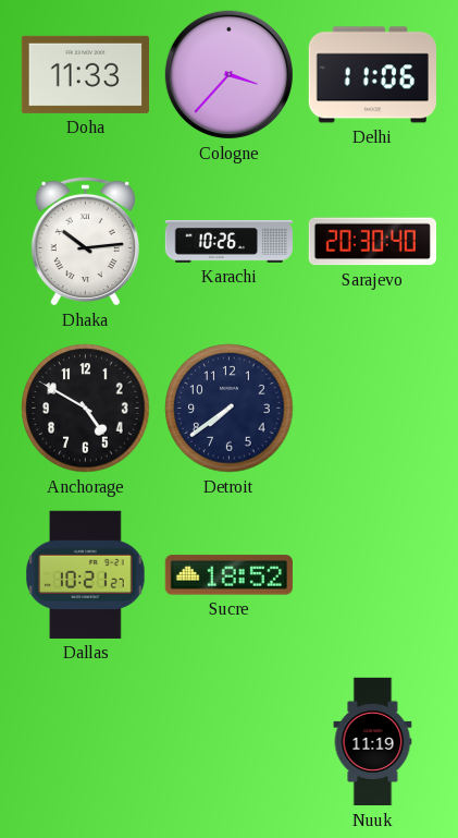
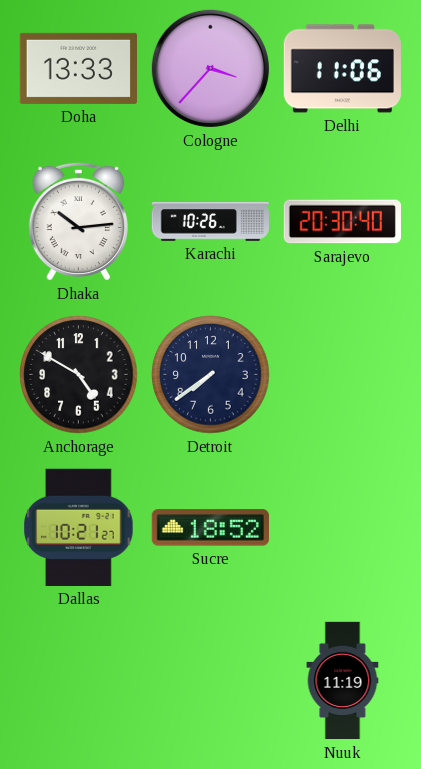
Doha: 11:33 -> 13:33 (78, 68)
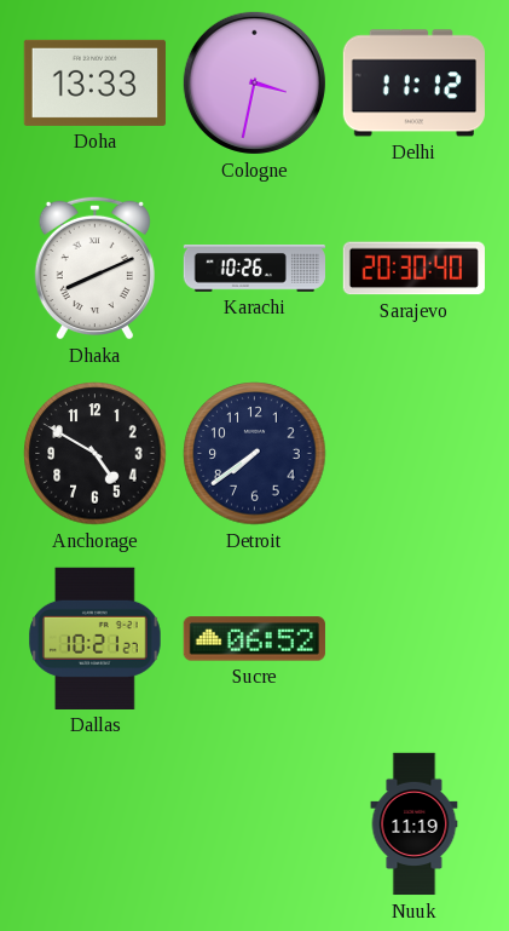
Cologne: 3:37 -> 3:32 (254, 82)
Delhi: 11:06 -> 11:12 (413, 84)
Dhaka: 10:14 -> 8:11 (94, 268)
Sucre: 18:52 -> 06:52 (254, 639)
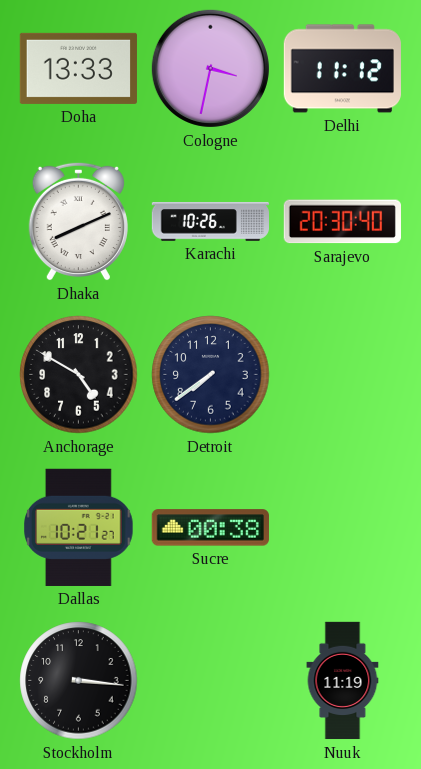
Sucre: 06:52 -> 00:38 (210, 528)
Stockholm: none -> 3:16 (79, 681)
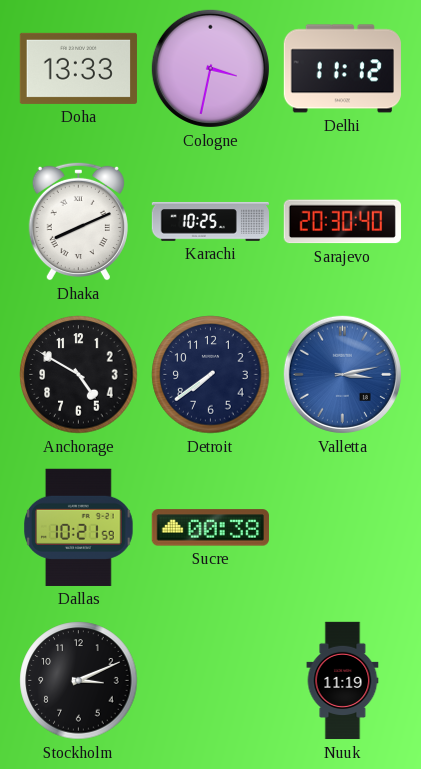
Karachi: 10:26 -> 10:25 (210, 222)
Valletta: none -> 3:13 (342, 374)
Dallas: 10:21:27 -> 10:21:59 (79, 527)
Stockholm: 3:16 -> 3:11 (79, 681)
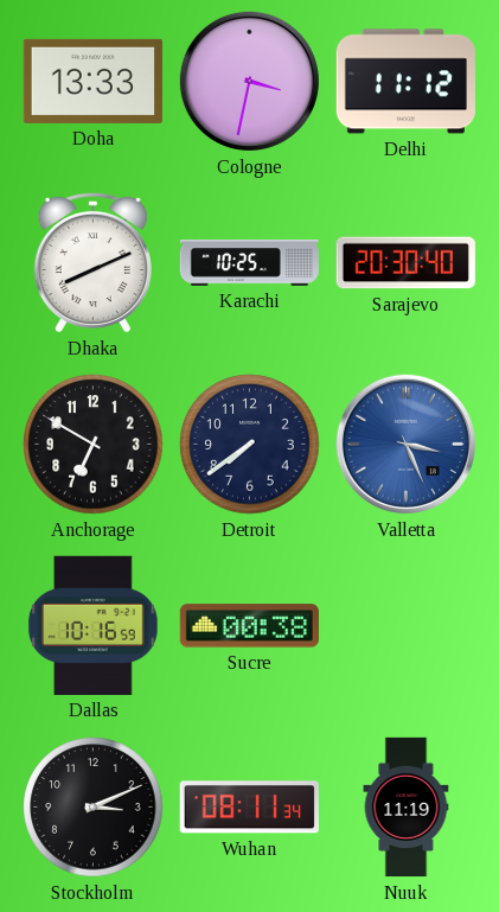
Anchorage: 4:50 -> 6:50 (94, 445)
Valletta: 3:13 -> 3:26 (405, 444)
Dallas: 10:21 -> 10:16 (94, 625)
Wuhan: none -> 08:11 (249, 808)
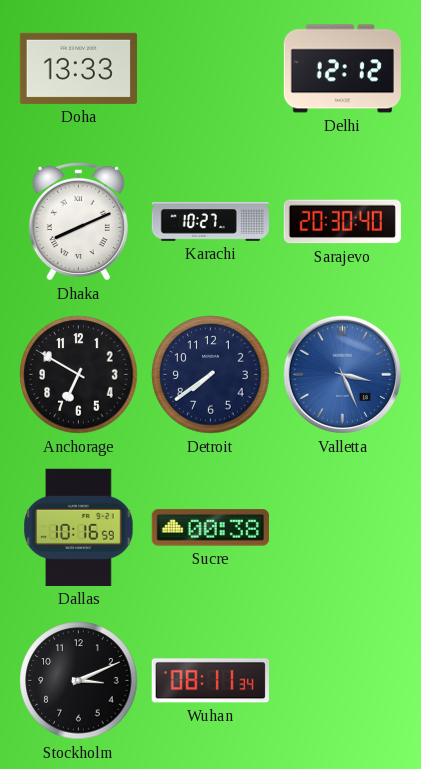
Cologne: 3:32 -> none (249, 81)
Delhi: 11:12 -> 12:12 (342, 69)
Karachi: 10:25 -> 10:27 (210, 222)
Nuuk: 11:19 -> none (407, 808)
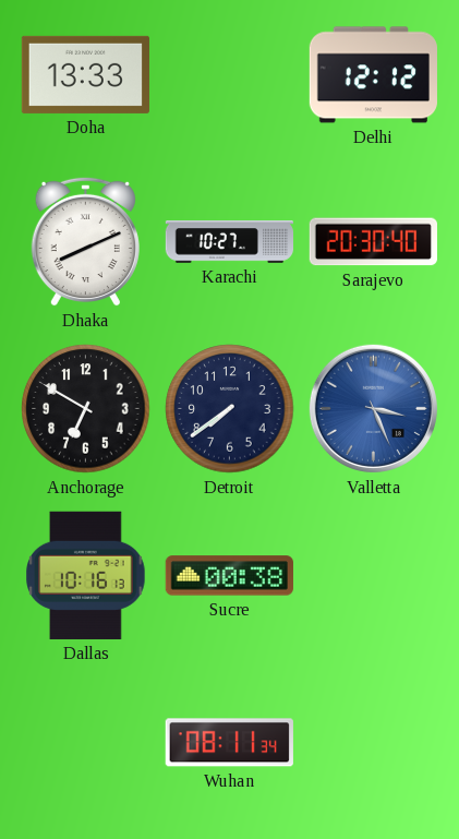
Dallas: 10:16:59 -> 10:16:13 (86, 575)
Stockholm: 3:11 -> none (79, 681)
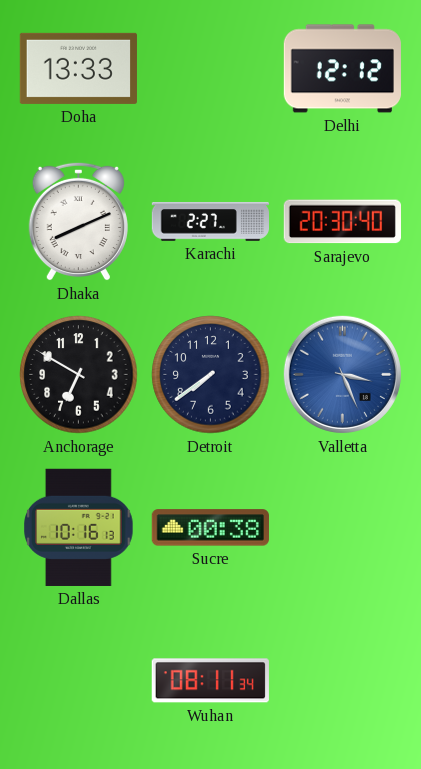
Karachi: 10:27 -> 2:27 (210, 222)
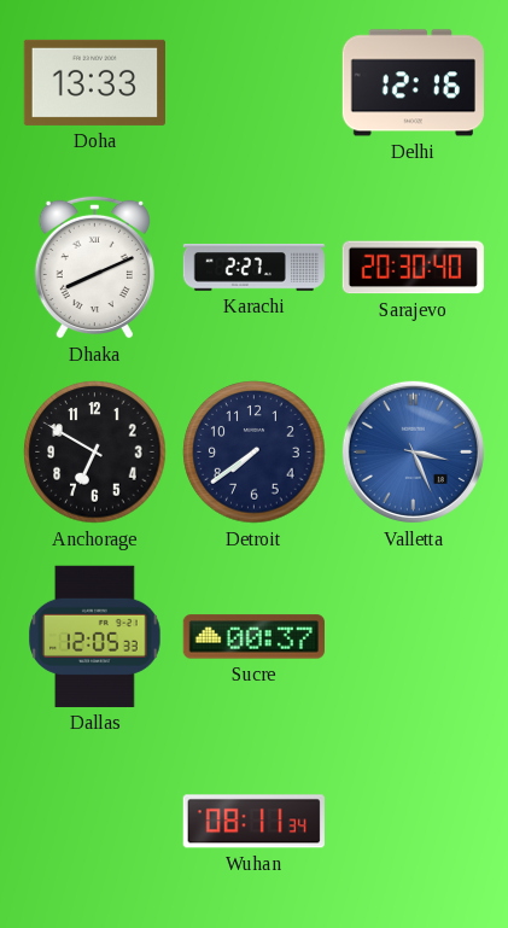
Delhi: 12:12 -> 12:16 (413, 83)
Dallas: 10:16 -> 12:05 (95, 636)
Sucre: 00:38 -> 00:37 (253, 637)
